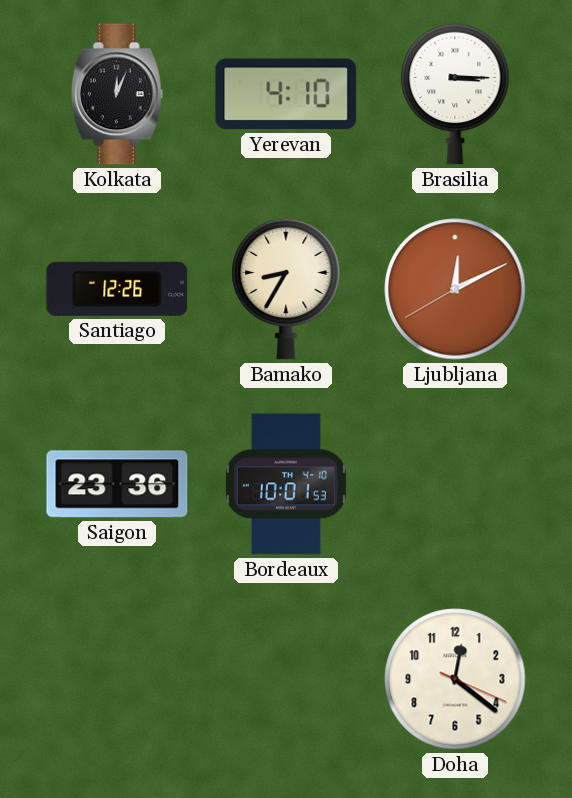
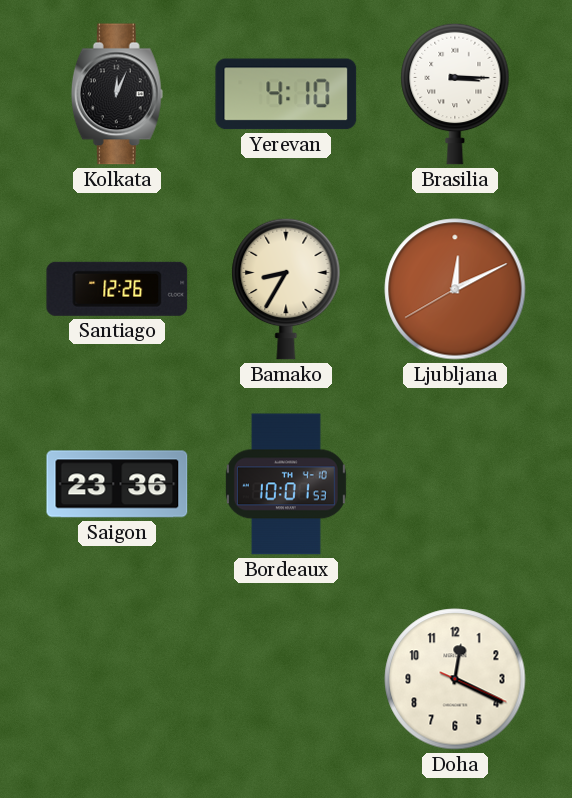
Doha: 12:21 -> 12:19 (455, 679)
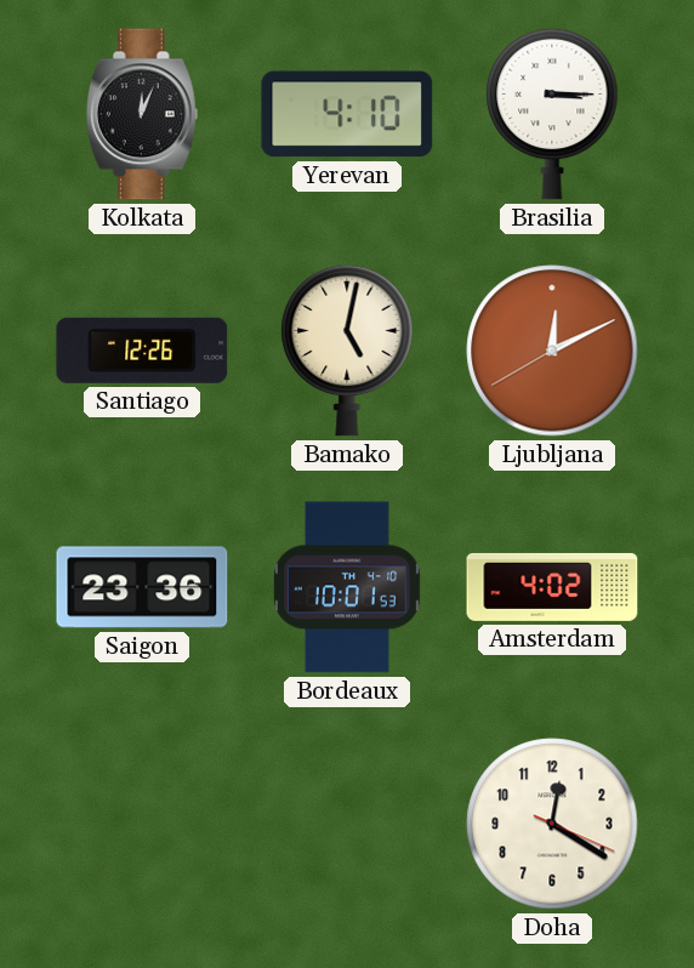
Bamako: 8:35 -> 5:02 (347, 351)
Amsterdam: none -> 4:02 (552, 587)
Doha: 12:19 -> 12:20 (552, 824)
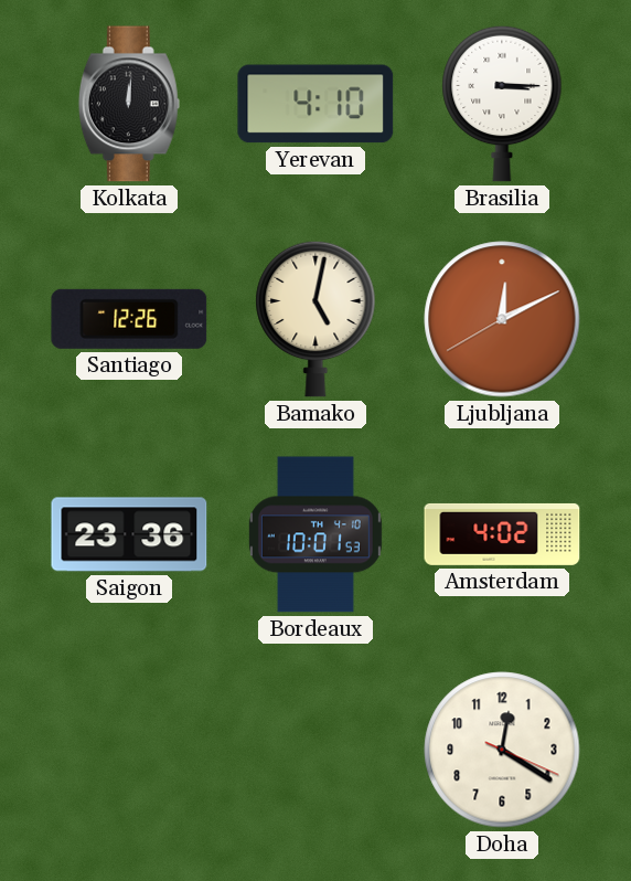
Kolkata: 12:04 -> 12:01 (129, 104)
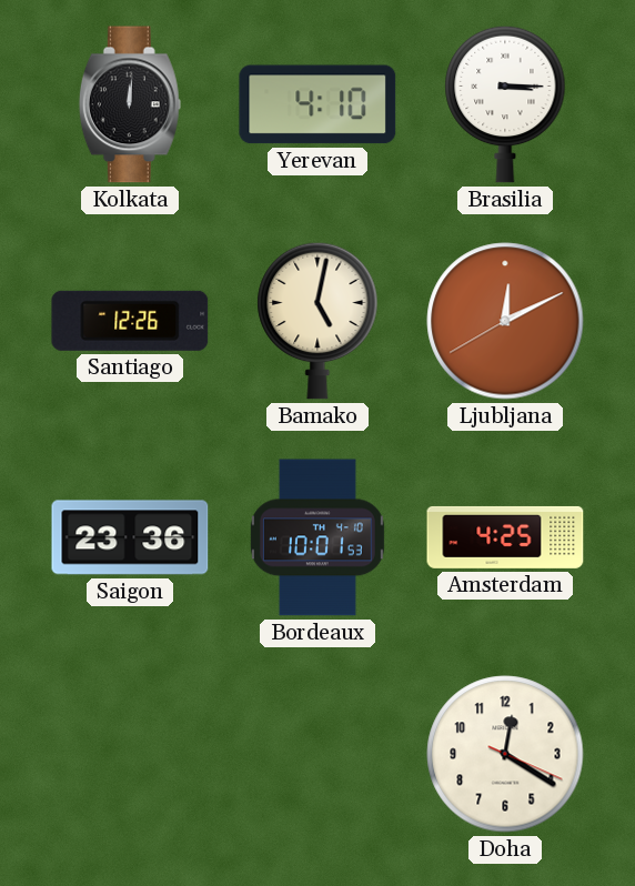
Amsterdam: 4:02 -> 4:25 (505, 537)
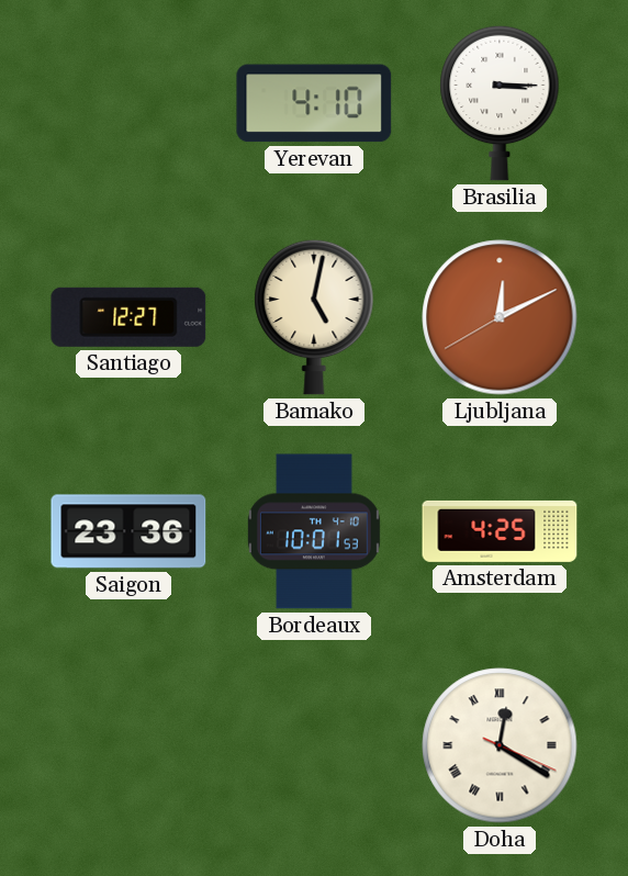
Kolkata: 12:01 -> none (130, 104)
Santiago: 12:26 -> 12:27 (128, 317)
Doha numerals: Arabic -> Roman (500, 745)
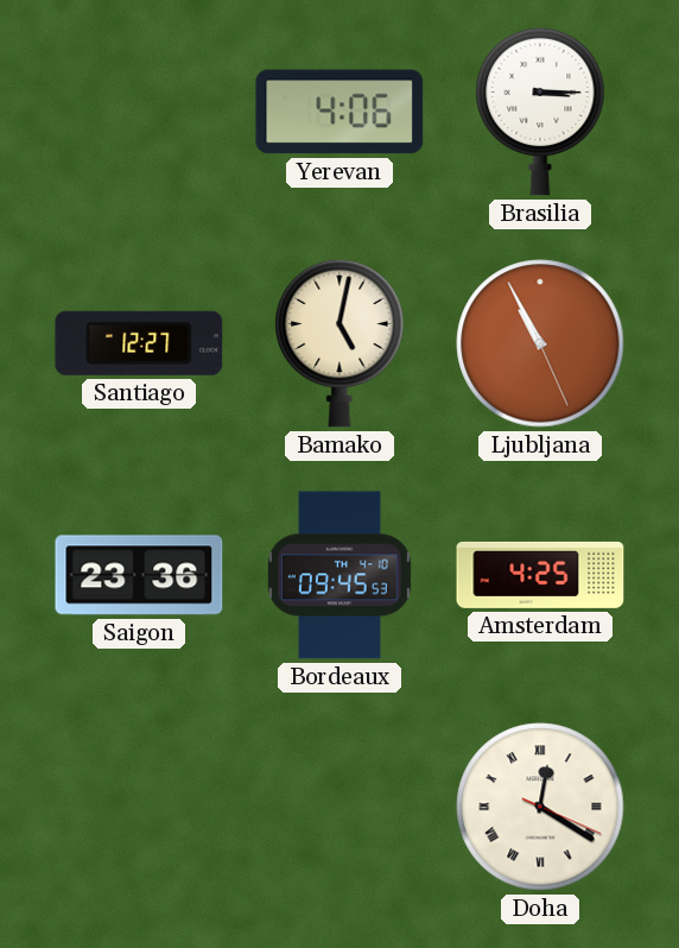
Yerevan: 4:10 -> 4:06 (339, 112)
Ljubljana: 12:10 -> 10:55 (540, 343)
Bordeaux: 10:01 -> 09:45 (339, 575)
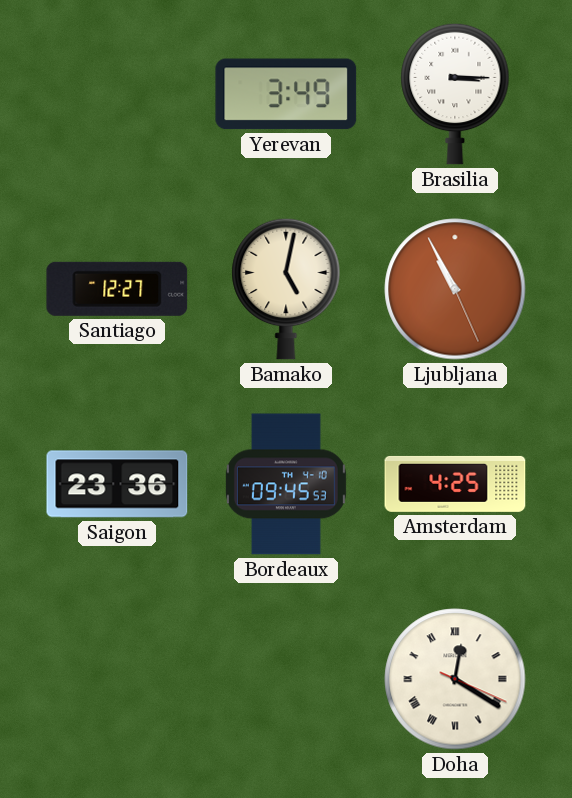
Yerevan: 4:06 -> 3:49 (286, 94)
